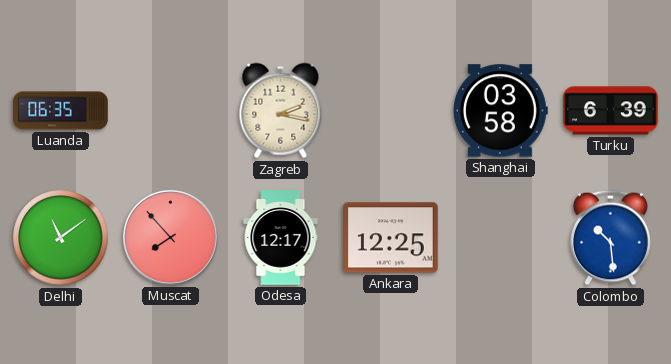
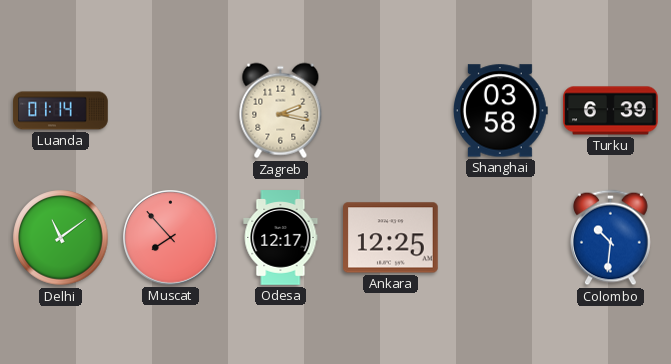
Luanda: 06:35 -> 01:14 (61, 111)
Colombo: 10:29 -> 10:31 (611, 238)
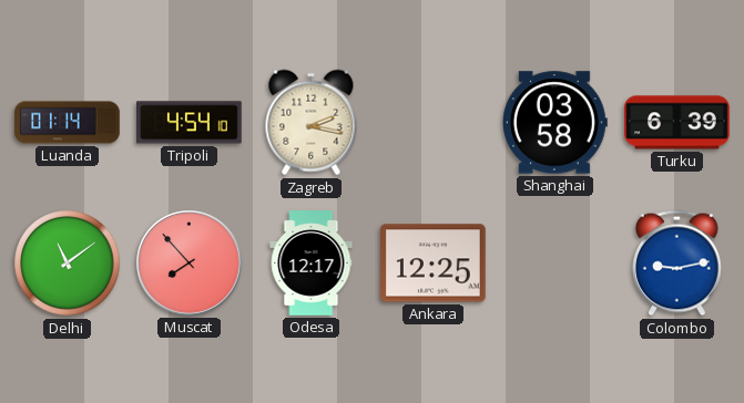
Tripoli: none -> 4:54 (190, 123)
Colombo: 10:31 -> 9:13 (677, 263)
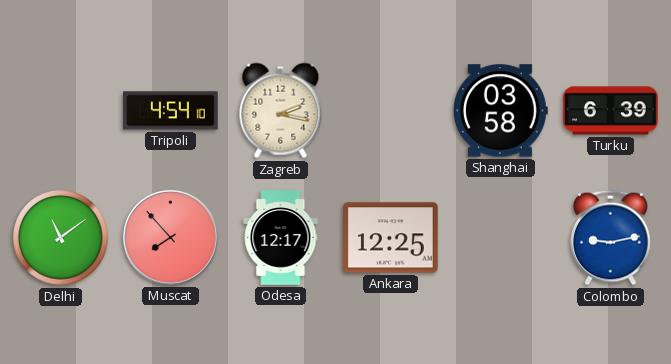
Luanda: 01:14 -> none (68, 123)
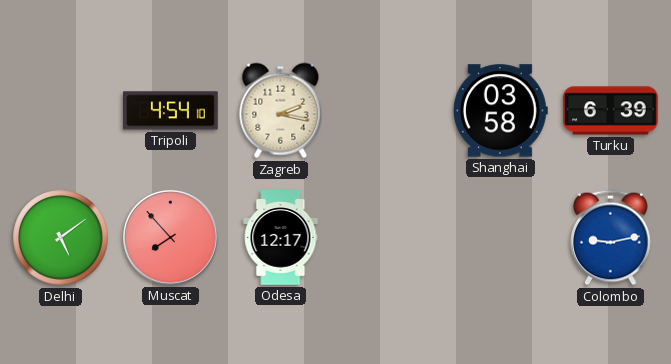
Delhi: 11:09 -> 5:09 (61, 238)
Ankara: 12:25 -> none (391, 238)
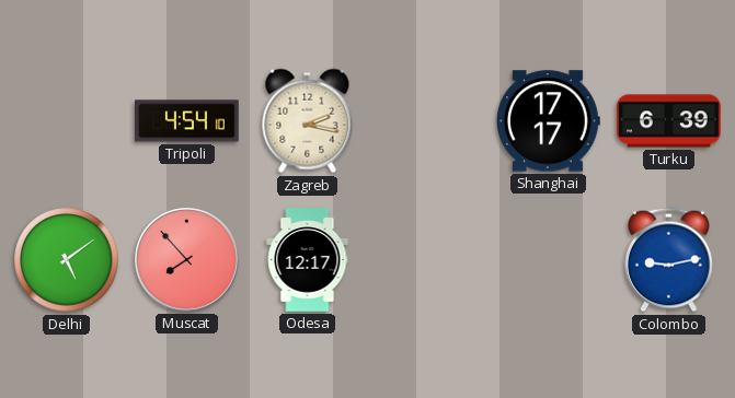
Shanghai: 03:58 -> 17:17 (548, 121)
